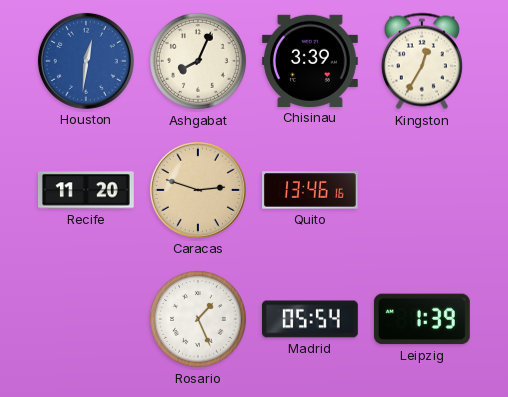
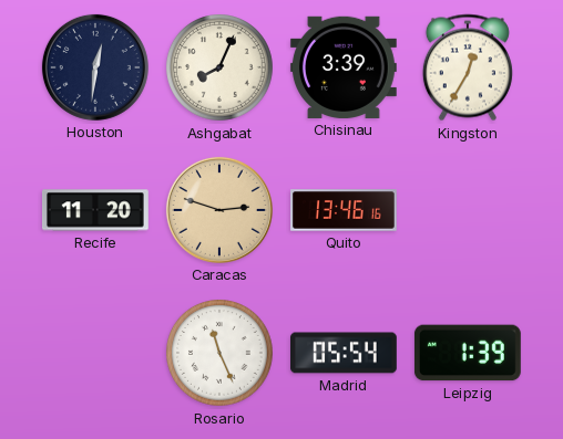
Houston dial: blue -> navy (95, 67)
Rosario: 1:26 -> 11:26 (221, 354)
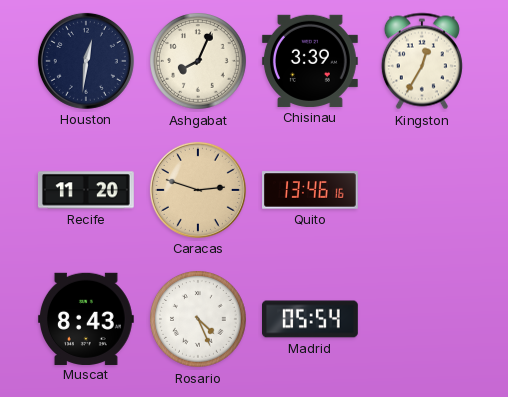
Muscat: none -> 8:43 (86, 318)
Rosario: 11:26 -> 4:26 (199, 320)
Leipzig: 1:39 -> none (468, 353)
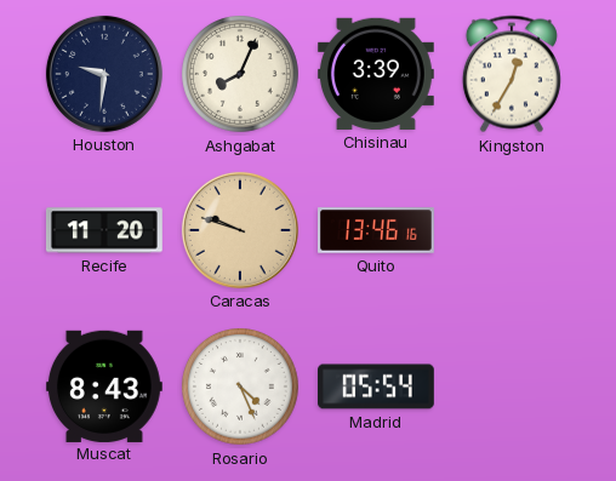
Houston: 12:31 -> 9:31 (104, 74)
Caracas: 2:48 -> 9:48 (240, 230)
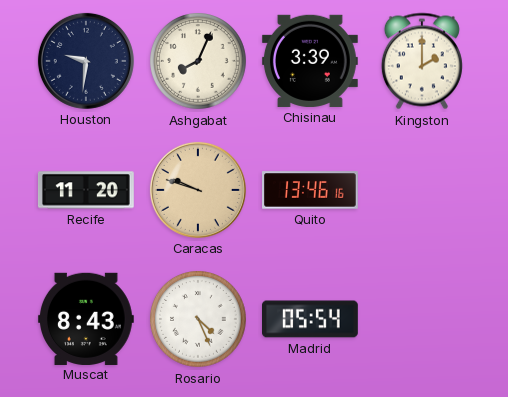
Kingston: 12:35 -> 2:00 (422, 61)
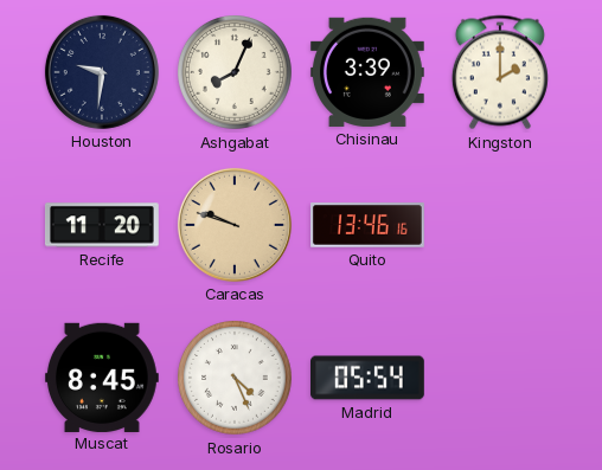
Muscat: 8:43 -> 8:45 (102, 376)
